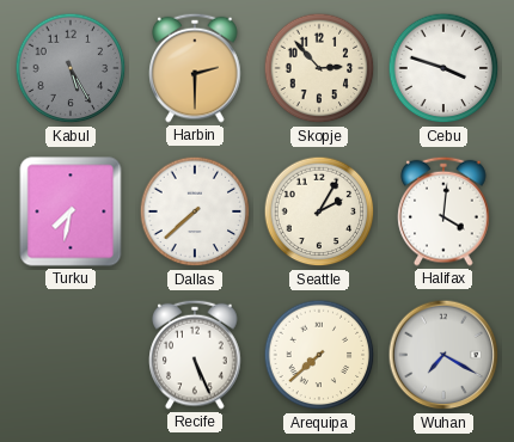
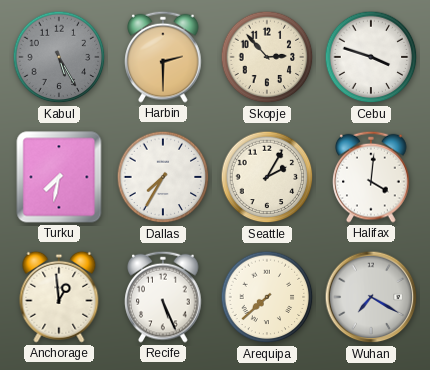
Dallas: 7:38 -> 7:35 (163, 177)
Anchorage: none -> 12:59 (59, 297)
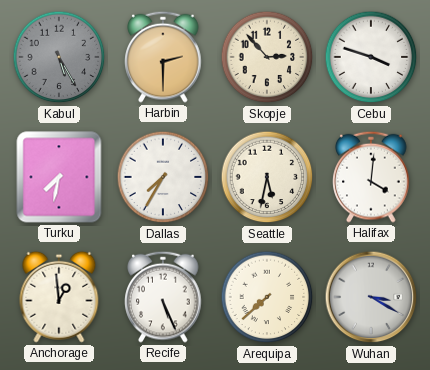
Seattle: 2:05 -> 5:32 (267, 177)
Wuhan: 7:20 -> 3:20 (371, 297)
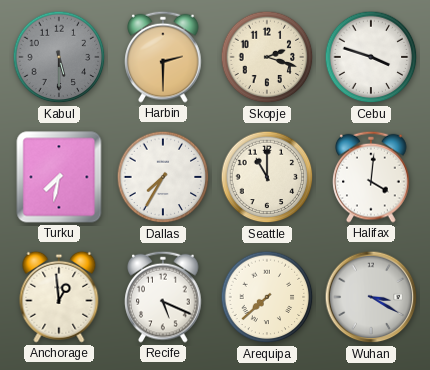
Kabul: 5:25 -> 5:30 (59, 57)
Skopje: 2:53 -> 2:18 (267, 57)
Seattle: 5:32 -> 11:00 (267, 177)
Recife: 5:26 -> 5:19 (163, 297)
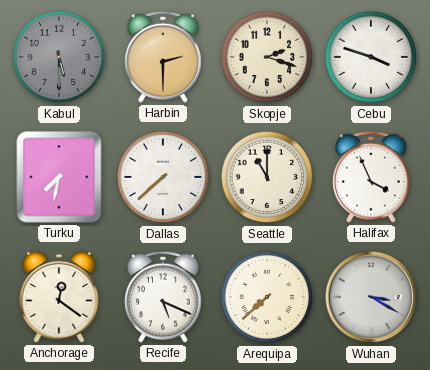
Dallas: 7:35 -> 7:38 (163, 177)
Halifax: 4:01 -> 3:56 (371, 177)
Anchorage: 12:59 -> 12:21 (59, 297)
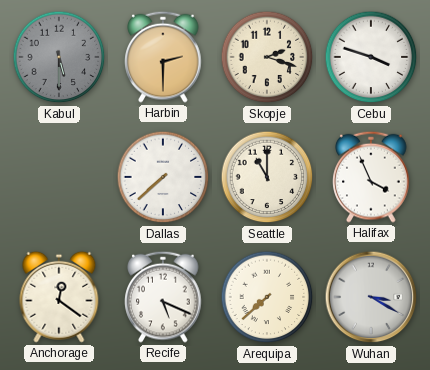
Turku: 7:32 -> none (59, 177)
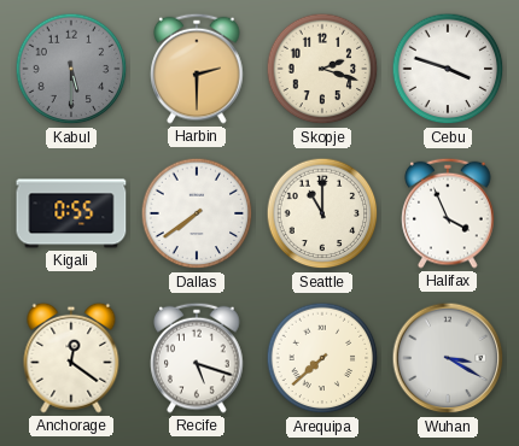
Kigali: none -> 0:55 (71, 213)
Dallas: 7:38 -> 7:39 (197, 213)
Recife: 5:19 -> 5:18 (197, 358)
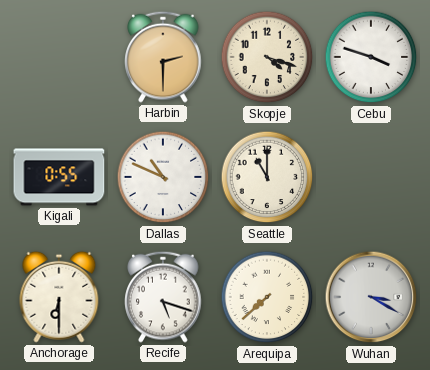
Kabul: 5:30 -> none (71, 69)
Skopje: 2:18 -> 4:18 (267, 57)
Dallas: 7:39 -> 10:49 (163, 177)
Halifax: 3:56 -> none (448, 213)
Anchorage: 12:21 -> 6:30 (59, 297)
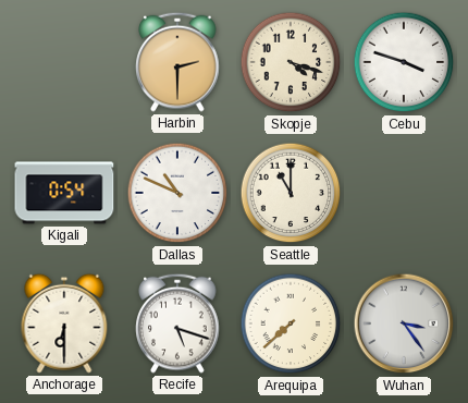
Kigali: 0:55 -> 0:54 (64, 193)
Wuhan: 3:20 -> 3:24 (404, 323)
